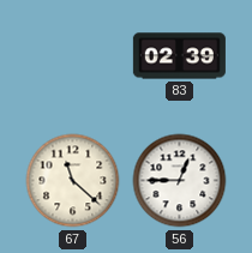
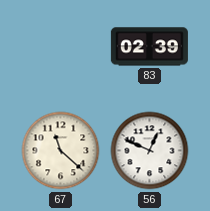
56: 12:45 -> 12:49 (150, 151)
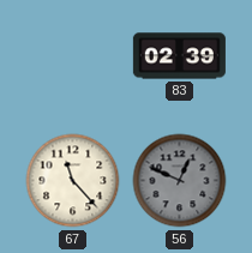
67: 11:22 -> 11:23 (73, 181)
56 dial: white -> grey (180, 181)
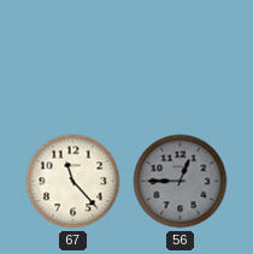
83: 02:39 -> none (179, 56)
56: 12:49 -> 12:45 (181, 182)
